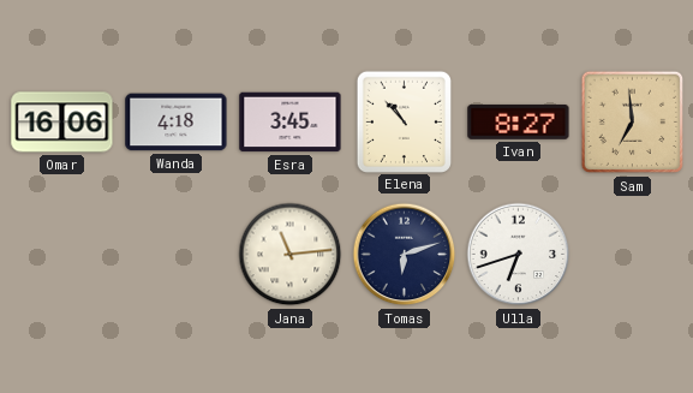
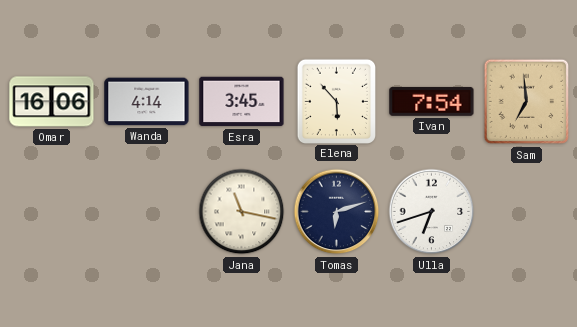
Wanda: 4:18 -> 4:14 (147, 102)
Elena: 10:53 -> 5:53 (336, 101)
Ivan: 8:27 -> 7:54 (432, 102)
Jana: 11:14 -> 11:17 (242, 212)
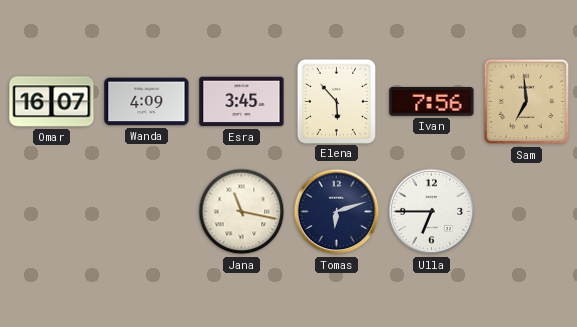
Omar: 16:06 -> 16:07 (52, 102)
Wanda: 4:14 -> 4:09 (147, 102)
Ivan: 7:54 -> 7:56 (432, 102)
Ulla: 6:42 -> 6:45 (432, 212)
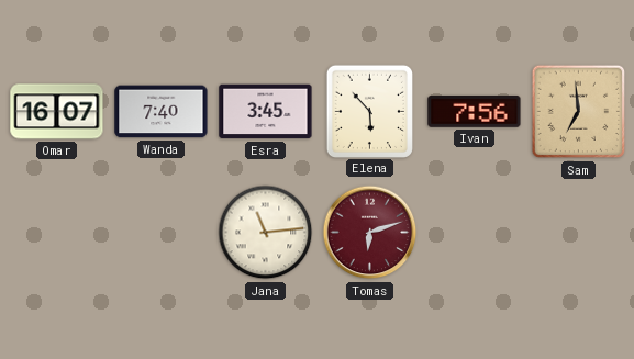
Wanda: 4:09 -> 7:40 (162, 112)
Jana: 11:17 -> 11:14 (266, 233)
Tomas dial: navy -> burgundy (370, 233)
Ulla: 6:45 -> none (432, 212)
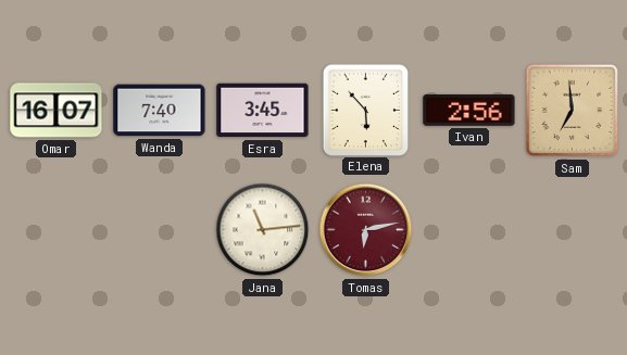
Ivan: 7:56 -> 2:56 (469, 111)
Tomas: 6:12 -> 6:13 (366, 230)
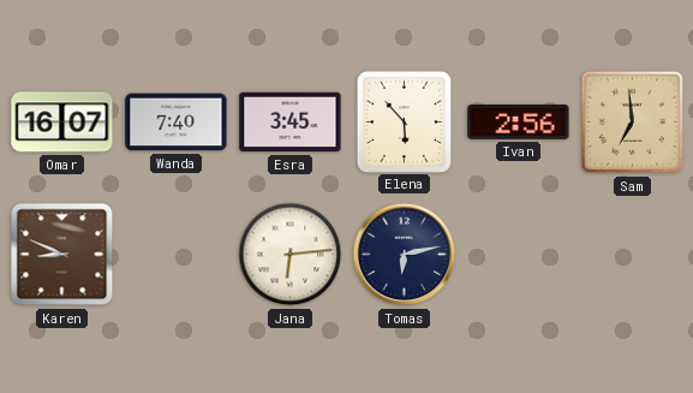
Karen: none -> 8:49 (62, 255)
Jana: 11:14 -> 6:14 (291, 255)
Tomas dial: burgundy -> navy (405, 255)
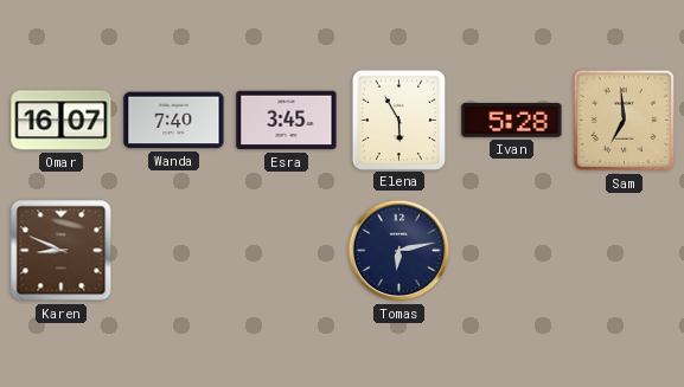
Elena: 5:53 -> 5:55 (398, 120)
Ivan: 2:56 -> 5:28 (512, 121)
Jana: 6:14 -> none (291, 255)
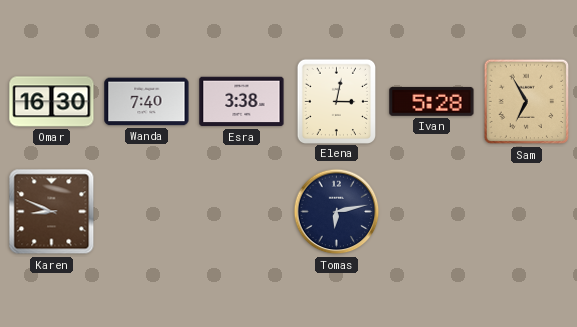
Omar: 16:07 -> 16:30 (52, 102)
Esra: 3:45 -> 3:38 (242, 102)
Elena: 5:55 -> 3:02 (336, 101)
Sam: 6:59 -> 6:55 (527, 102)
